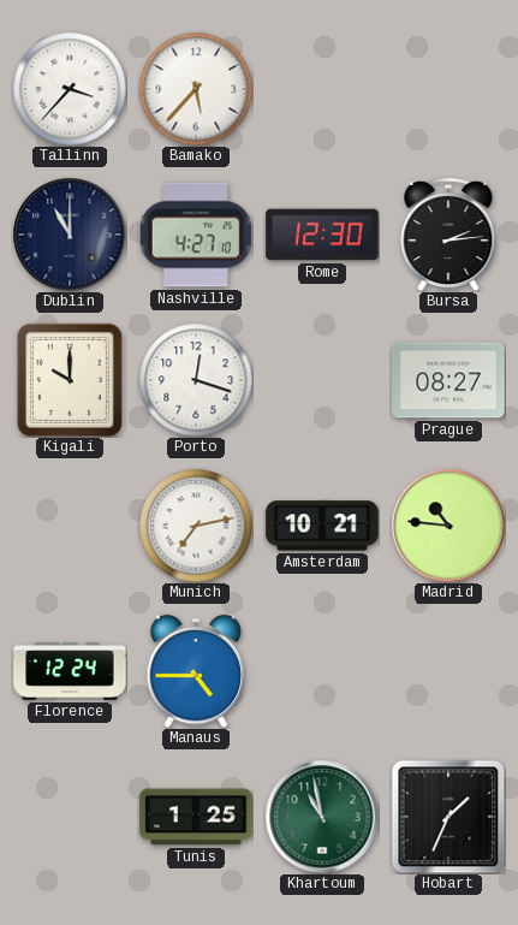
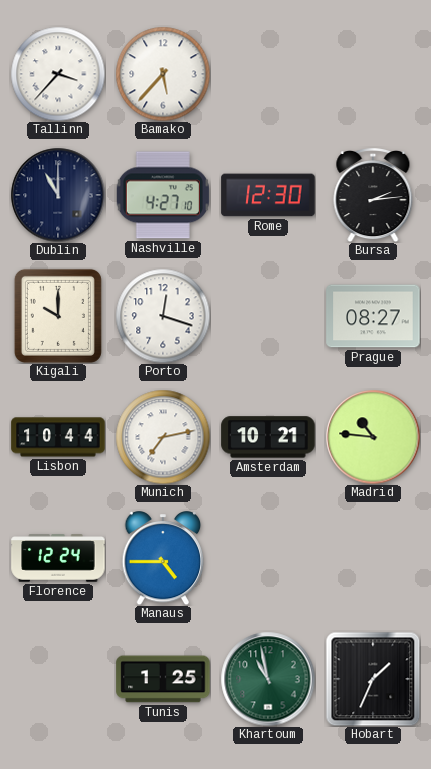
Lisbon: none -> 10:44 (58, 437)
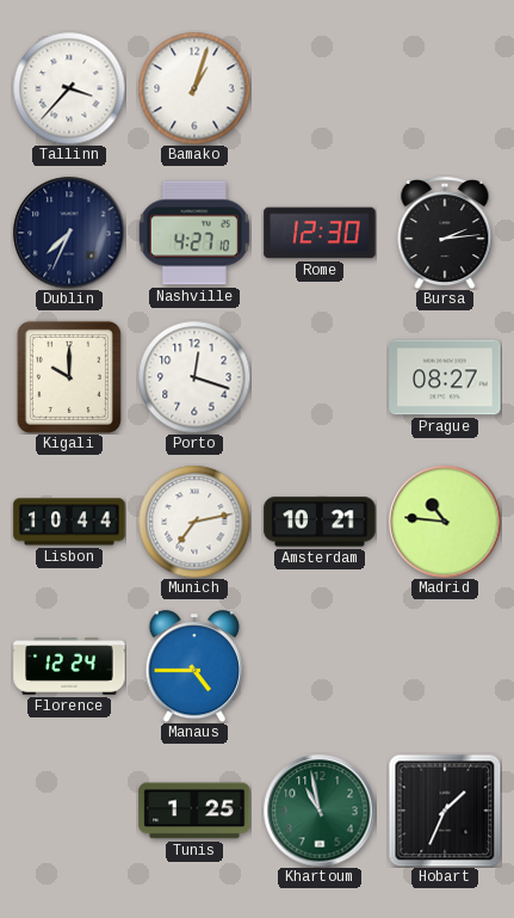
Bamako: 5:37 -> 1:03 (194, 88)
Dublin: 11:00 -> 7:34 (69, 233)
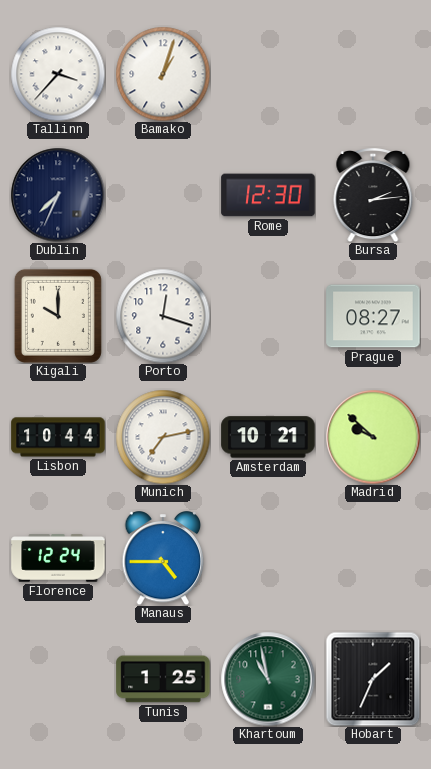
Nashville: 4:27 -> none (194, 233)
Madrid: 10:46 -> 9:52 (373, 437)
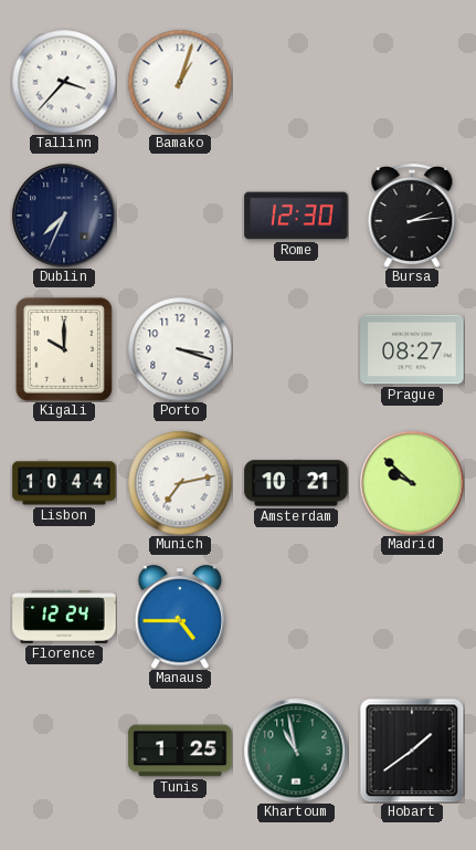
Porto: 12:18 -> 3:18 (180, 349)
Hobart: 1:34 -> 1:39 (412, 751)
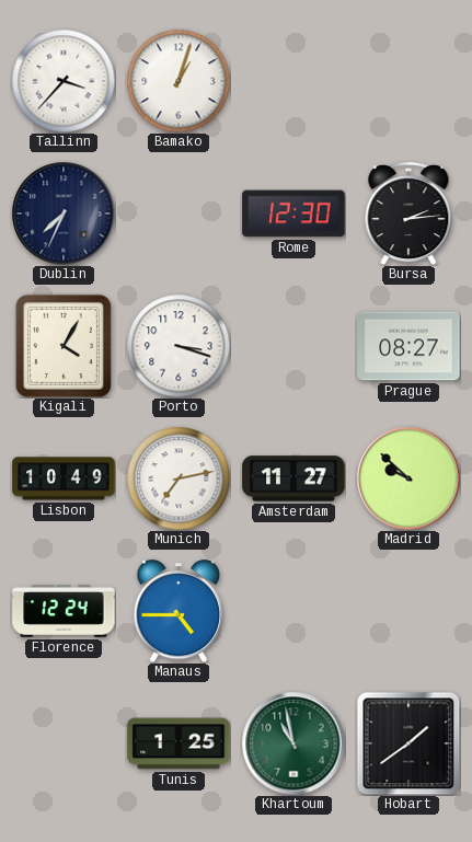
Kigali: 10:00 -> 4:05 (64, 346)
Lisbon: 10:44 -> 10:49 (64, 478)
Amsterdam: 10:21 -> 11:27 (293, 478)
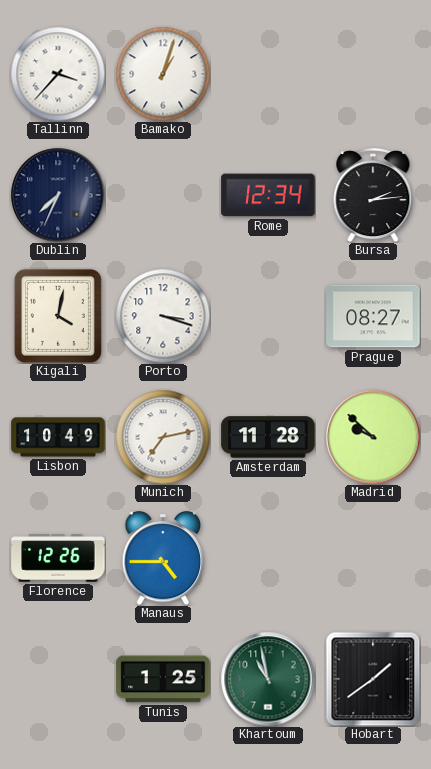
Rome: 12:30 -> 12:34 (268, 195)
Kigali: 4:05 -> 4:02 (58, 316)
Amsterdam: 11:27 -> 11:28 (268, 437)
Florence: 12:24 -> 12:26 (58, 558)
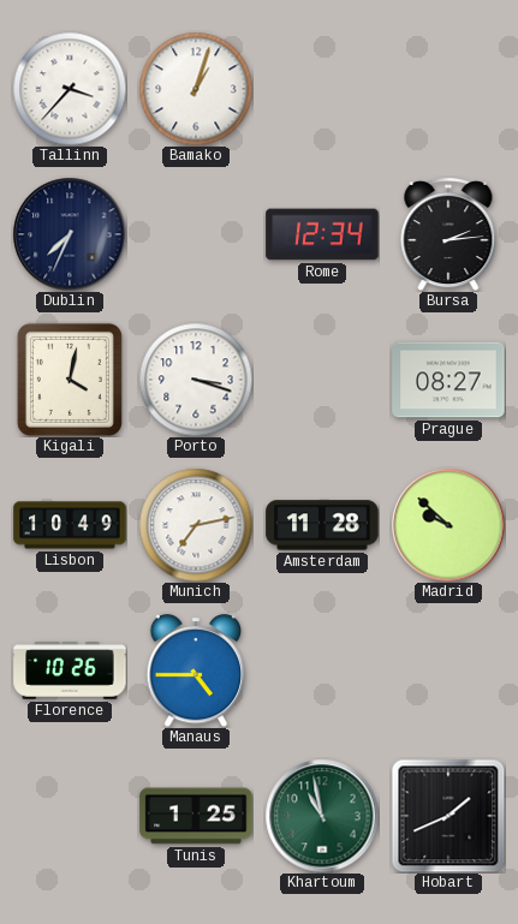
Florence: 12:26 -> 10:26 (70, 670)
Hobart: 1:39 -> 1:41 (448, 816)
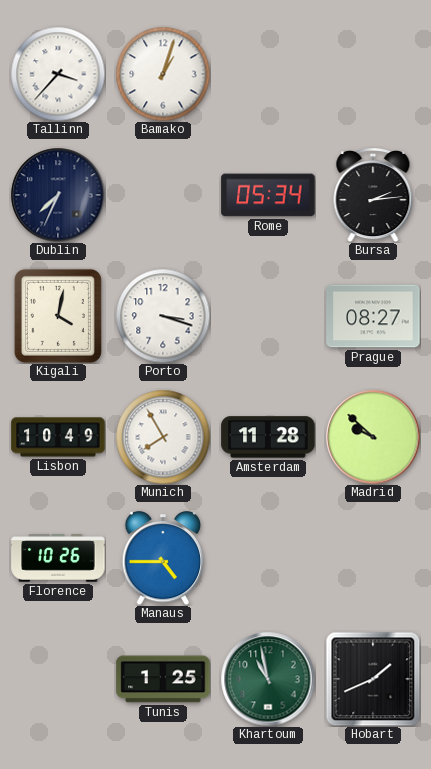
Rome: 12:34 -> 05:34 (268, 195)
Munich: 7:13 -> 7:55 (163, 437)
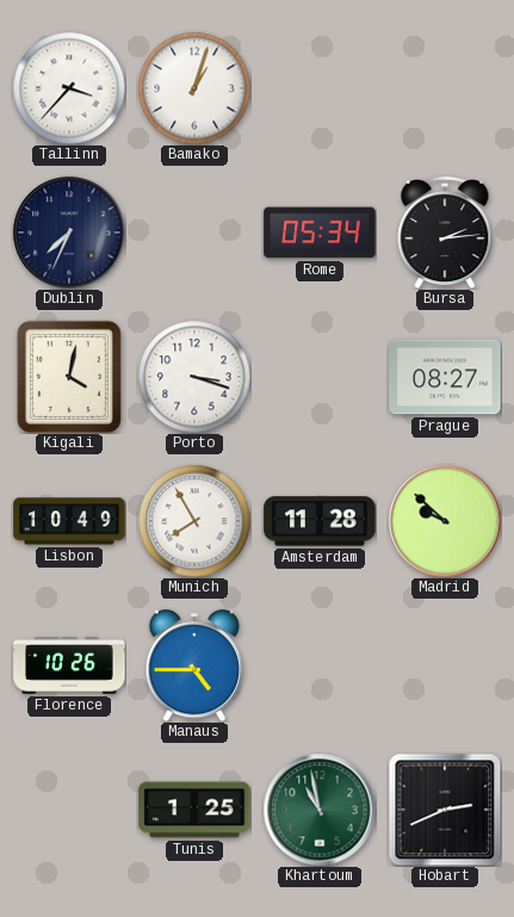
Hobart: 1:41 -> 2:41 (445, 810)
